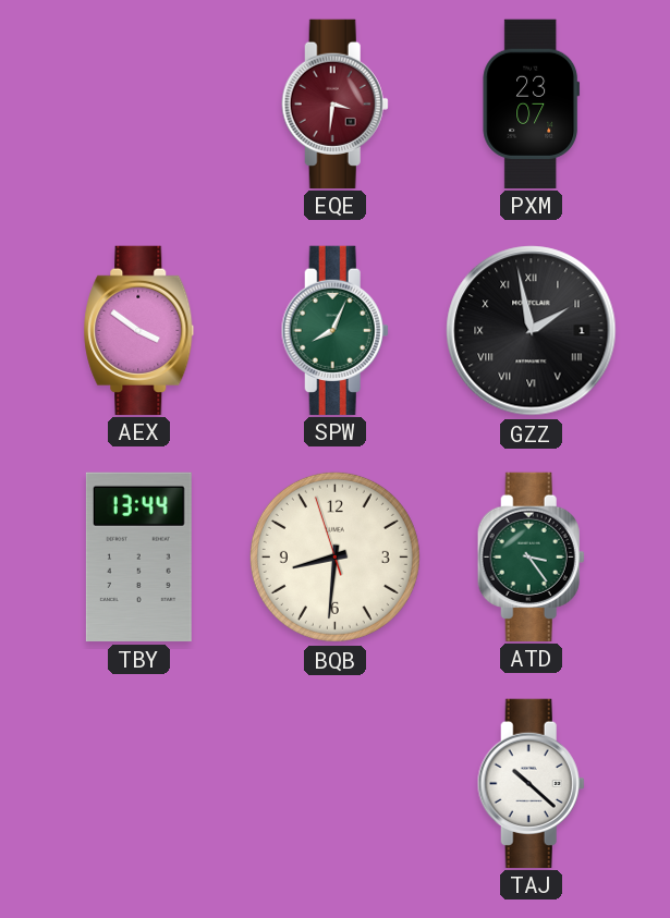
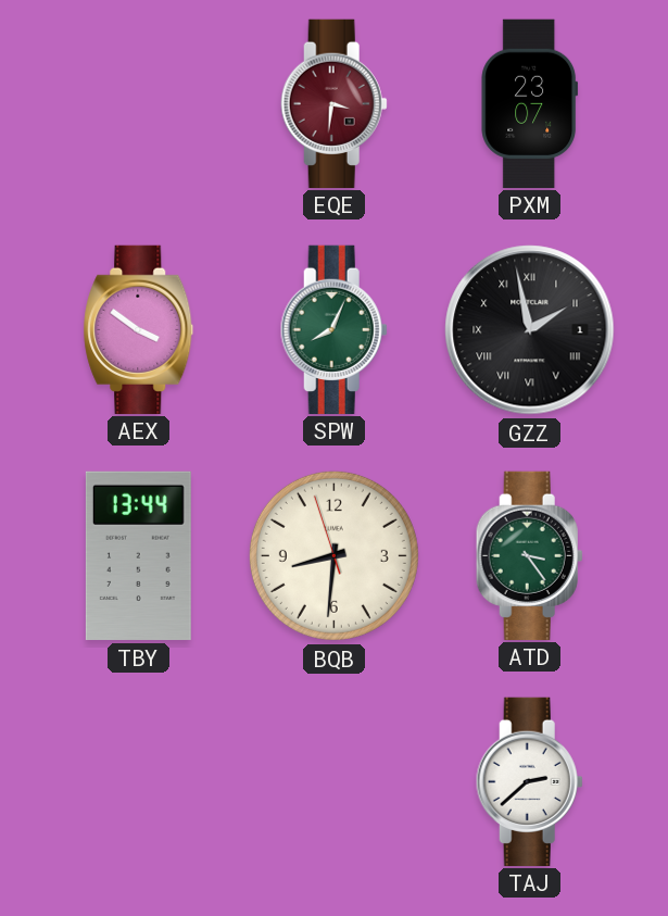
TAJ: 10:22 -> 2:38 (529, 781)
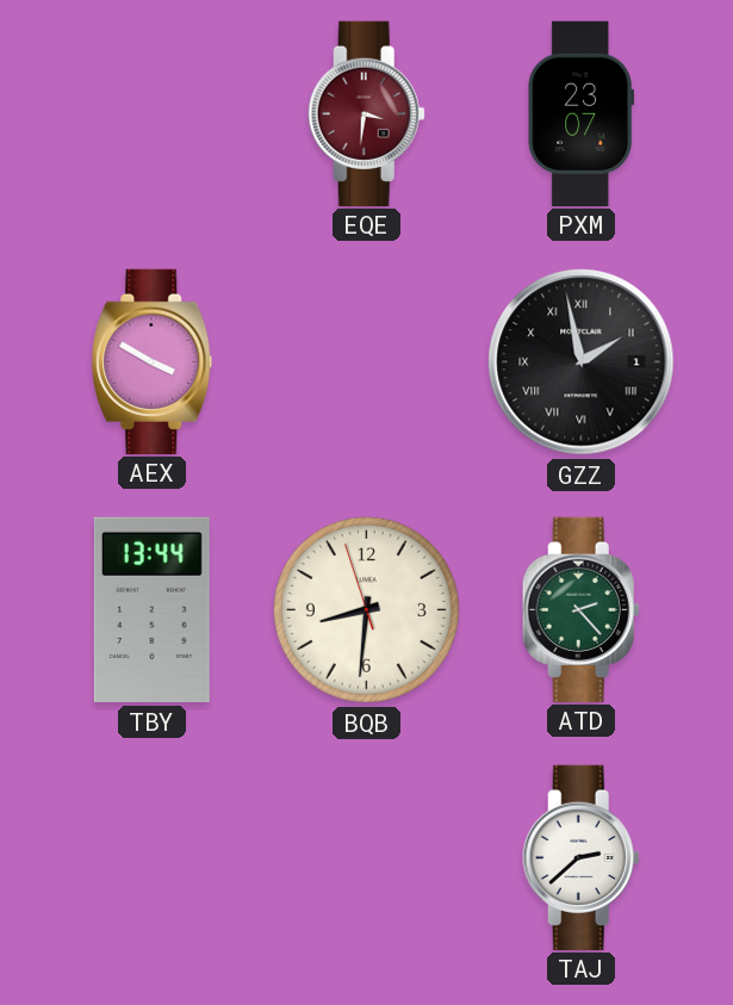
AEX: 3:51 -> 3:50 (153, 361)
SPW: 8:04 -> none (333, 329)
ATD: 3:24 -> 2:23 (580, 609)
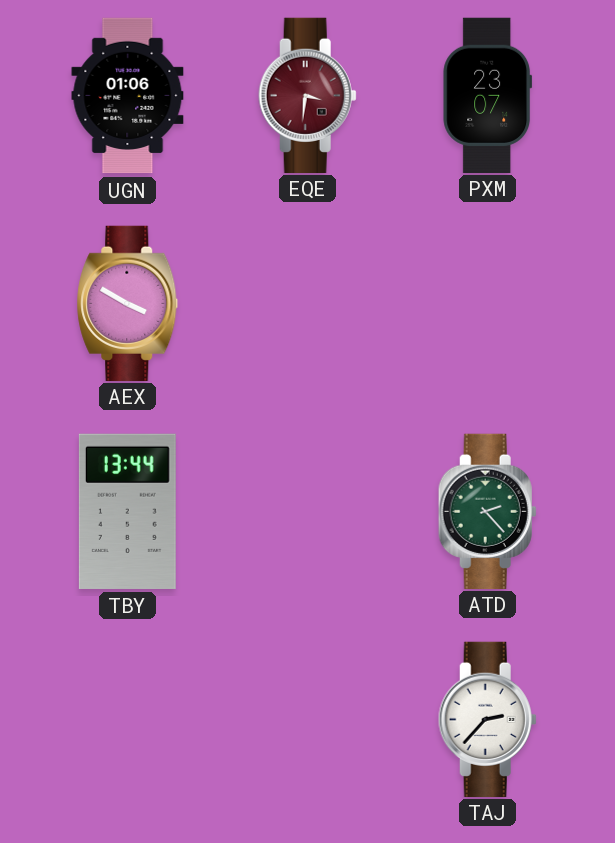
UGN: none -> 01:06 (128, 96)
GZZ: 1:58 -> none (582, 362)
BQB: 8:30 -> none (366, 609)
TAJ: 2:38 -> 2:37 (487, 719)
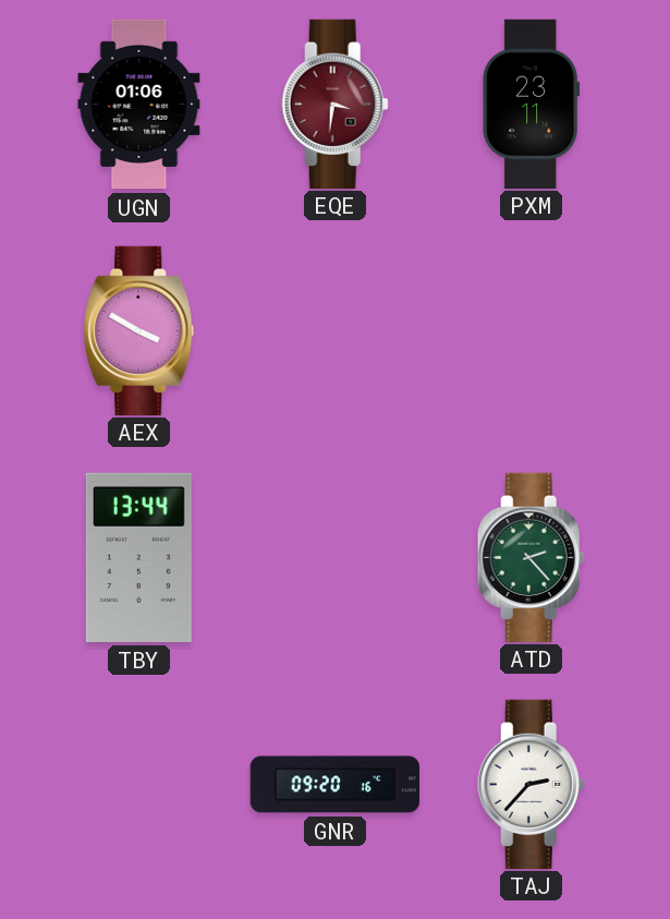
PXM: 23:07 -> 23:11 (532, 104)
GNR: none -> 09:20 (334, 785)
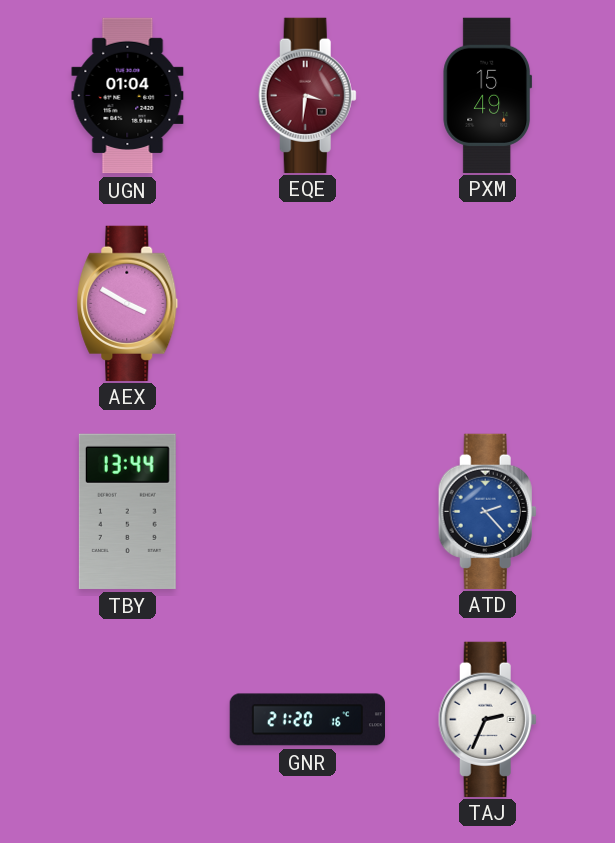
UGN: 01:06 -> 01:04 (128, 96)
PXM: 23:11 -> 15:49 (488, 95)
ATD dial: green -> blue (487, 511)
GNR: 09:20 -> 21:20 (307, 720)
TAJ: 2:37 -> 2:34 (487, 719)
